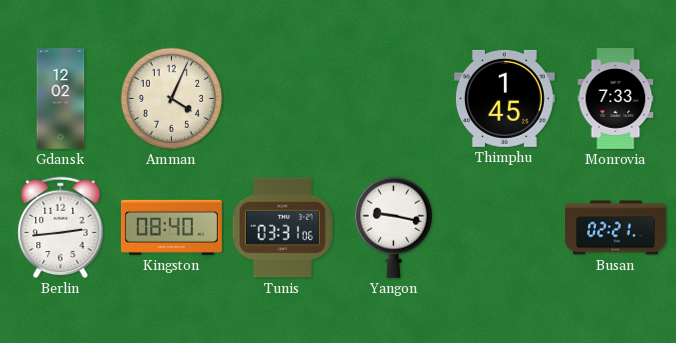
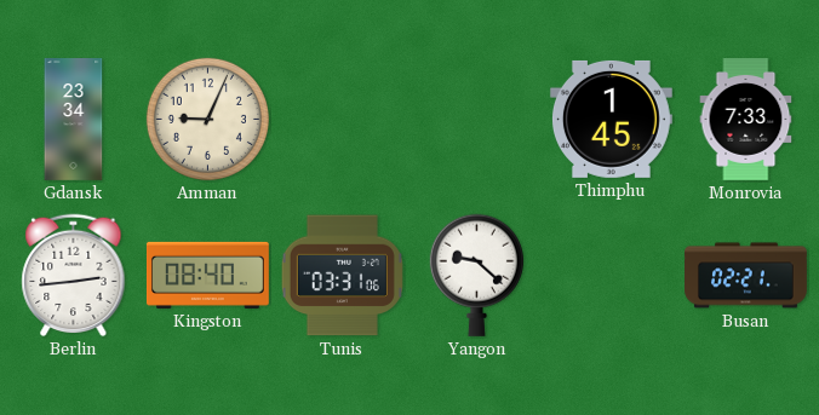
Gdansk: 12:02 -> 23:34 (74, 120)
Amman: 4:04 -> 9:04 (207, 119)
Yangon: 9:17 -> 9:22 (476, 275)
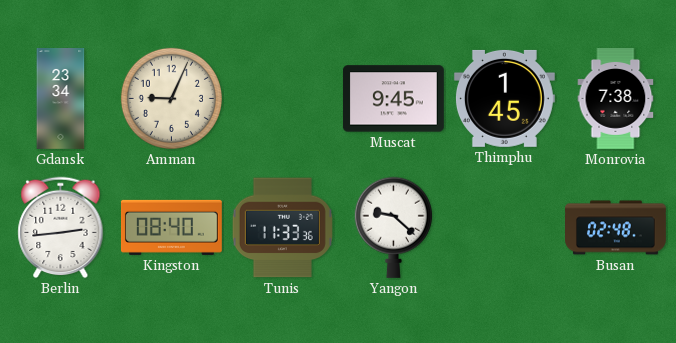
Muscat: none -> 9:45 (393, 99)
Monrovia: 7:33 -> 7:38 (616, 99)
Tunis: 03:31 -> 11:33 (282, 228)
Busan: 02:21 -> 02:48 (616, 228)
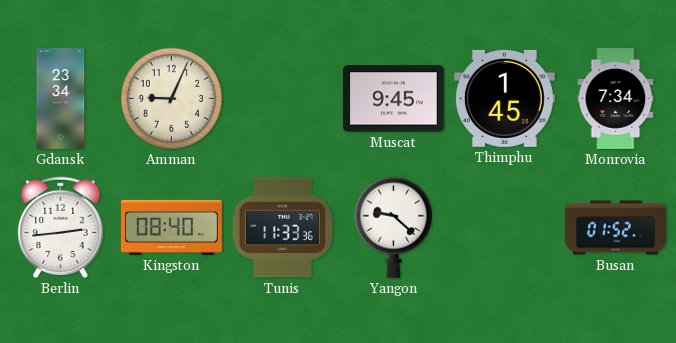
Monrovia: 7:38 -> 7:34 (616, 99)
Busan: 02:48 -> 01:52 (616, 228)
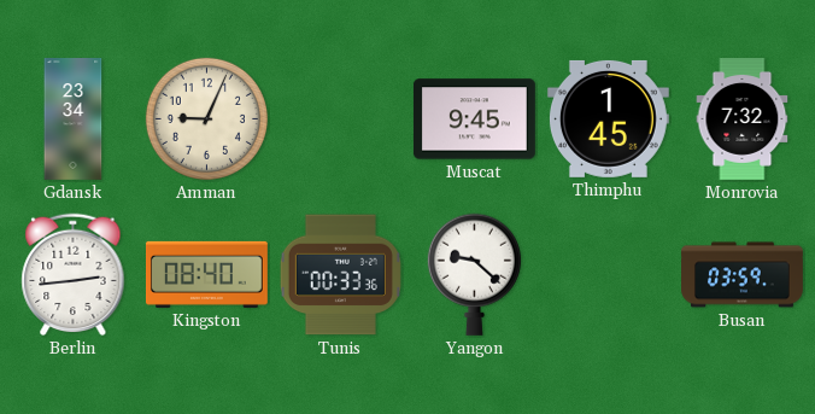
Monrovia: 7:34 -> 7:32 (743, 119)
Tunis: 11:33 -> 00:33 (340, 275)
Busan: 01:52 -> 03:59 (743, 275)
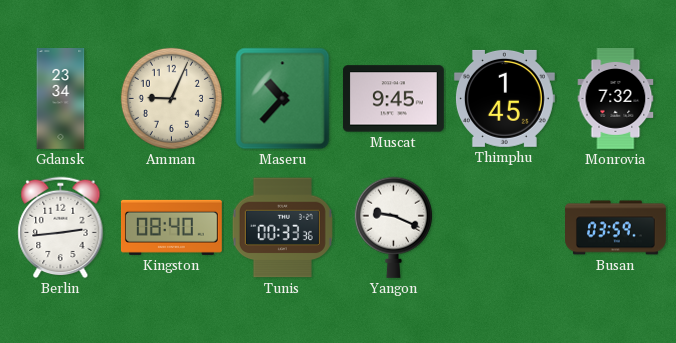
Maseru: none -> 10:37 (283, 99)
Yangon: 9:22 -> 9:19 (393, 227)
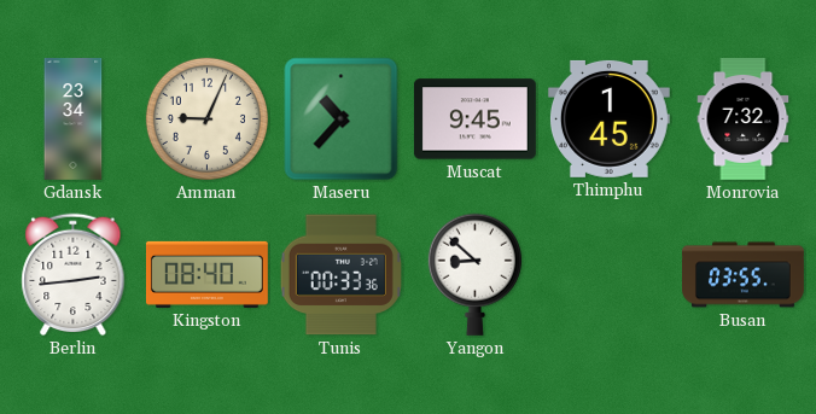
Yangon: 9:19 -> 8:52 (474, 274)
Busan: 03:59 -> 03:55 (744, 275)
